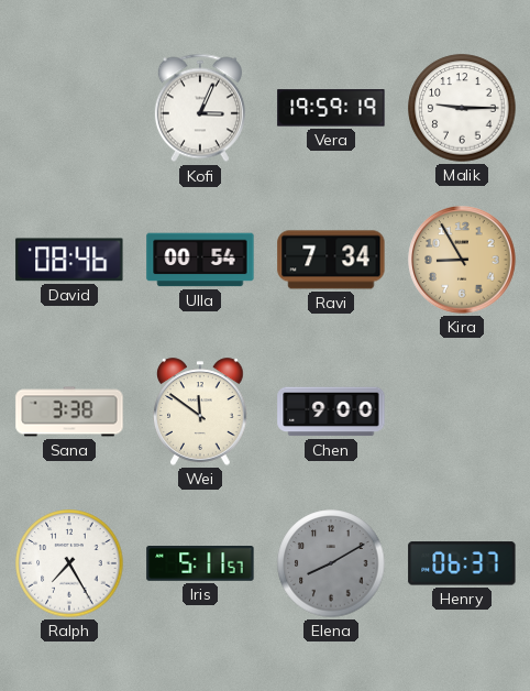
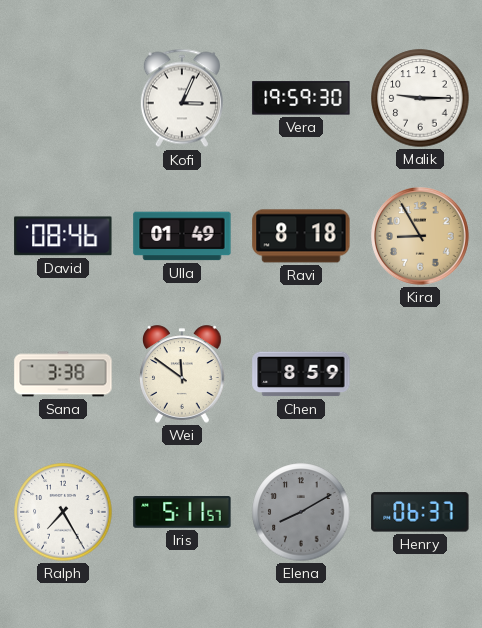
Vera: 19:59:19 -> 19:59:30 (301, 98)
Ulla: 00:54 -> 01:49 (182, 236)
Ravi: 7:34 -> 8:18 (301, 236)
Chen: 9:00 -> 8:59 (301, 374)
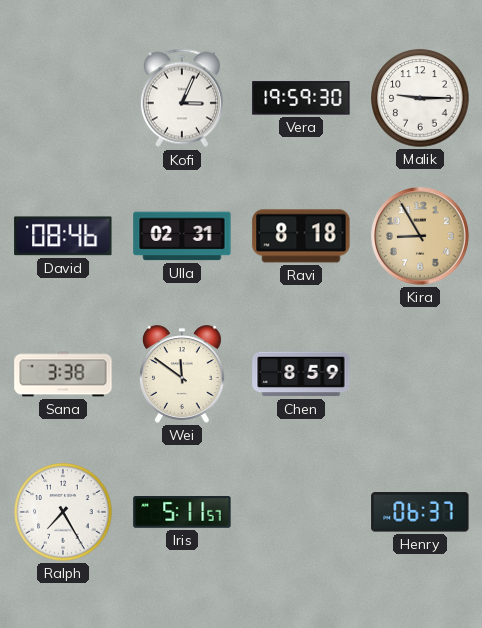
Ulla: 01:49 -> 02:31 (182, 236)
Elena: 8:10 -> none (301, 512)
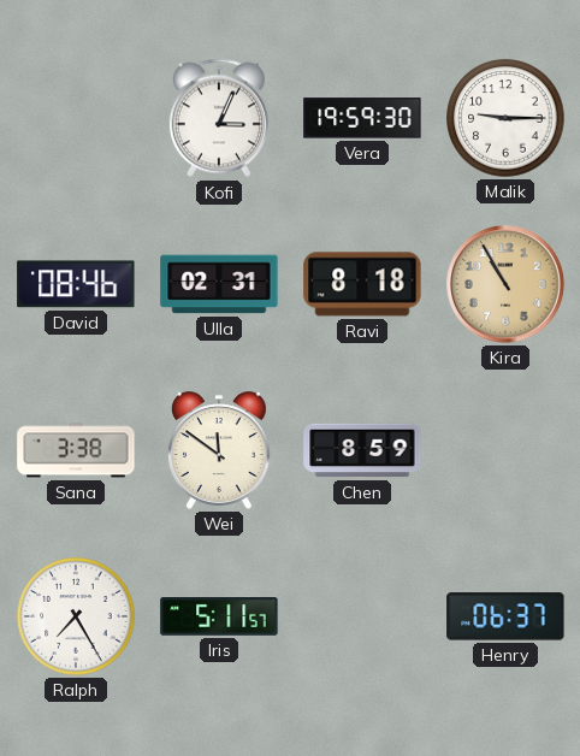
Kira: 8:55 -> 10:55 (505, 284)
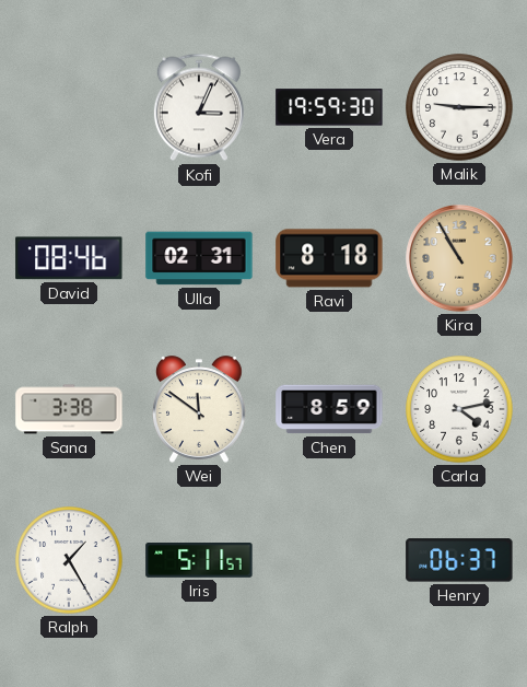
Carla: none -> 4:13 (459, 409)
Ralph: 7:25 -> 1:25 (69, 560)
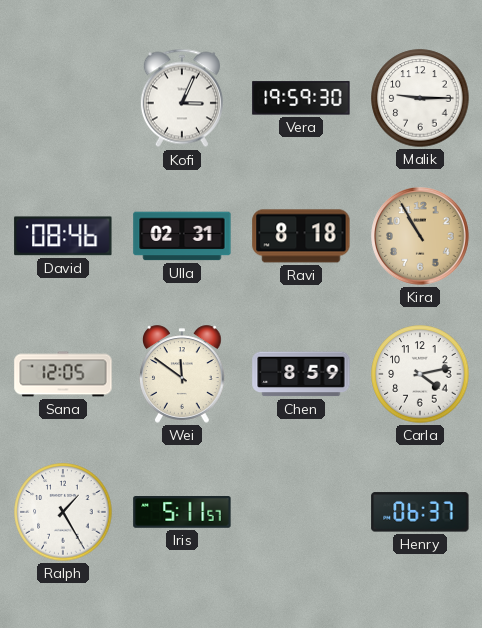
Sana: 3:38 -> 12:05 (63, 374)
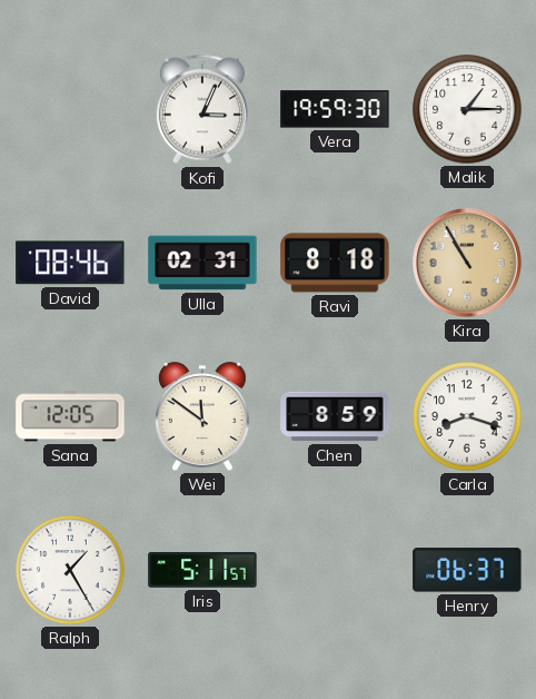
Malik: 9:15 -> 1:15 (467, 109)
Carla: 4:13 -> 8:18 (467, 416)
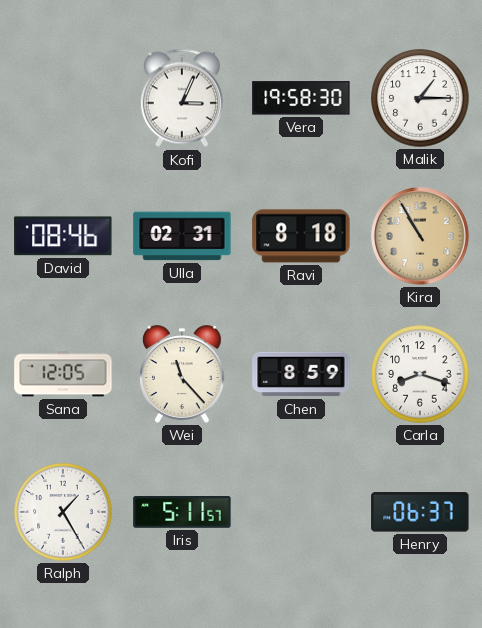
Vera: 19:59 -> 19:58 (301, 98)
Wei: 11:51 -> 11:23 (183, 374)
